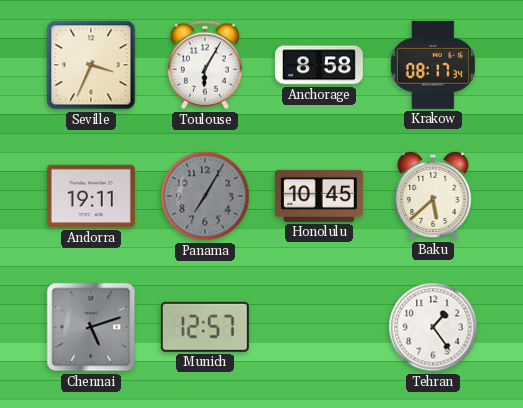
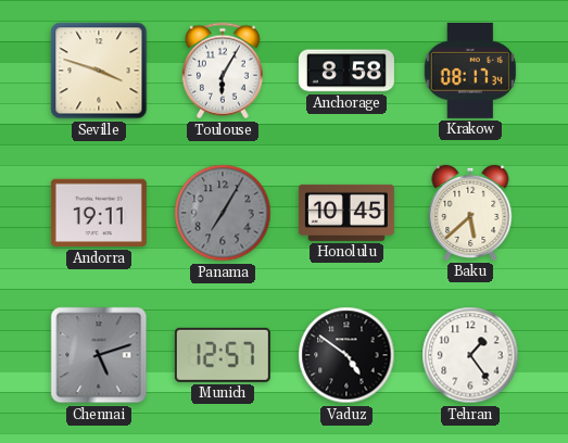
Seville: 3:34 -> 3:48 (99, 71)
Vaduz: none -> 4:51 (346, 355)
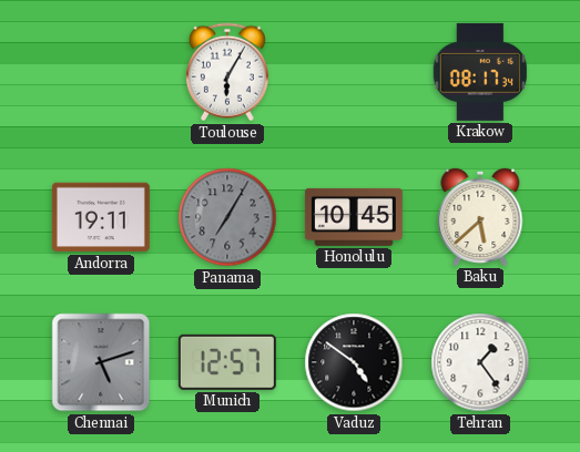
Seville: 3:48 -> none (99, 71)
Anchorage: 8:58 -> none (346, 71)
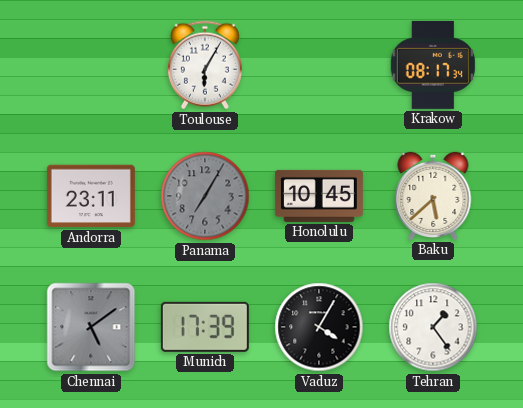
Andorra: 19:11 -> 23:11 (91, 196)
Chennai: 5:12 -> 5:09 (91, 327)
Munich: 12:57 -> 17:39 (205, 327)
Vaduz: 4:51 -> 4:05 (319, 327)
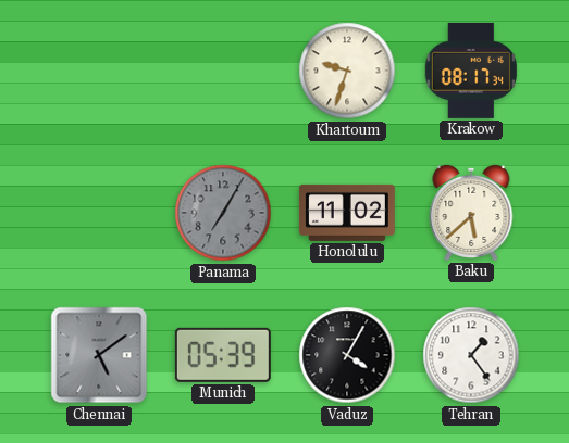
Toulouse: 6:05 -> none (205, 65)
Khartoum: none -> 9:33 (347, 71)
Andorra: 23:11 -> none (91, 196)
Honolulu: 10:45 -> 11:02 (347, 213)
Munich: 17:39 -> 05:39 (223, 355)
